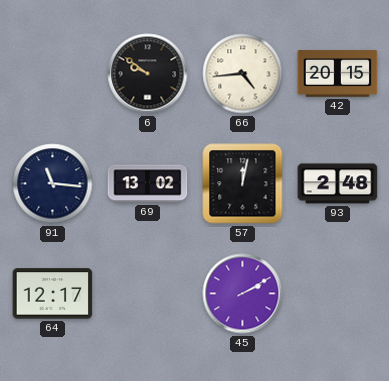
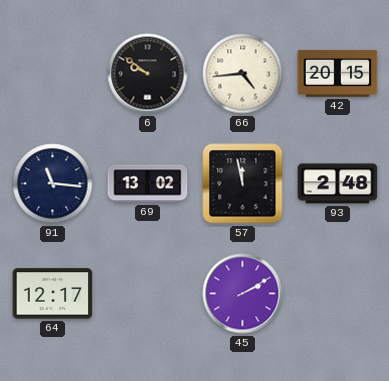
57: 12:02 -> 11:58 (243, 184)
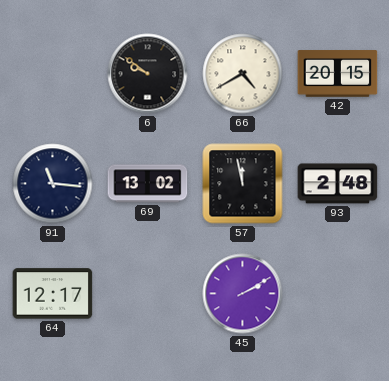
66: 4:44 -> 4:40 (243, 74)
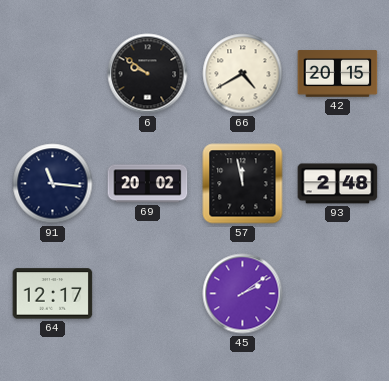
69: 13:02 -> 20:02 (148, 184)
45: 2:10 -> 2:09 (243, 294)
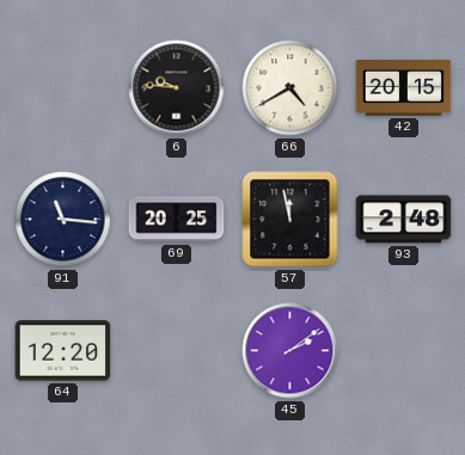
6: 9:51 -> 9:46 (177, 88)
69: 20:02 -> 20:25 (177, 220)
64: 12:17 -> 12:20 (63, 351)
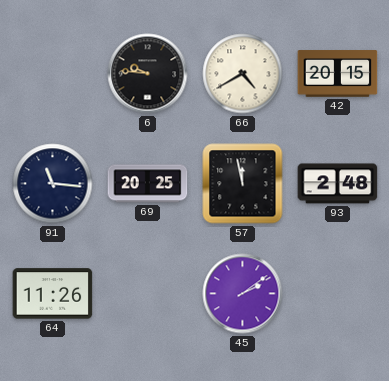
64: 12:20 -> 11:26 (53, 294)
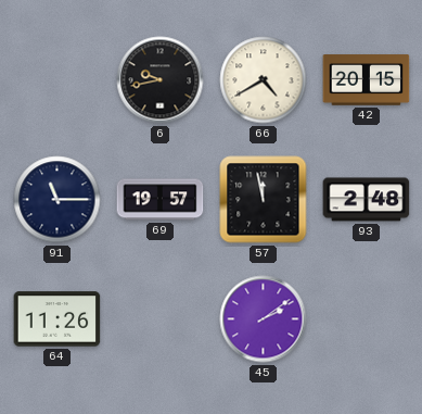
6: 9:46 -> 9:43 (161, 80)
91: 11:16 -> 11:15 (57, 200)
69: 20:25 -> 19:57 (161, 200)
